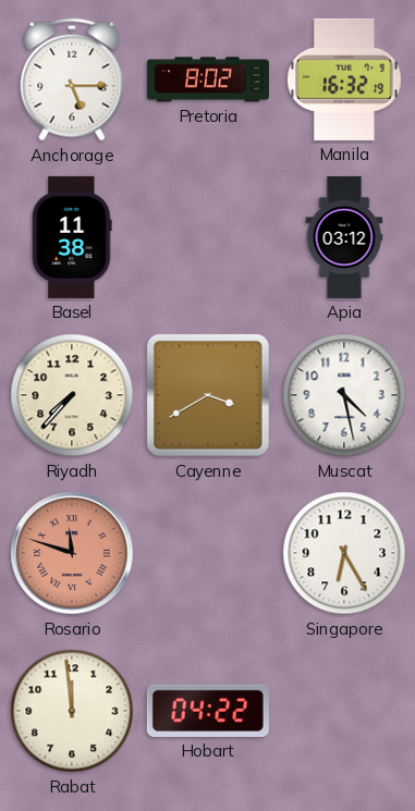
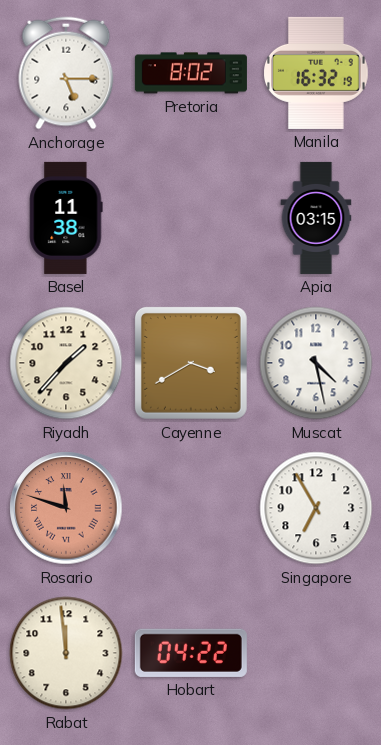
Apia: 03:12 -> 03:15 (316, 218)
Riyadh: 7:37 -> 1:37 (66, 363)
Singapore: 6:25 -> 6:55 (316, 508)
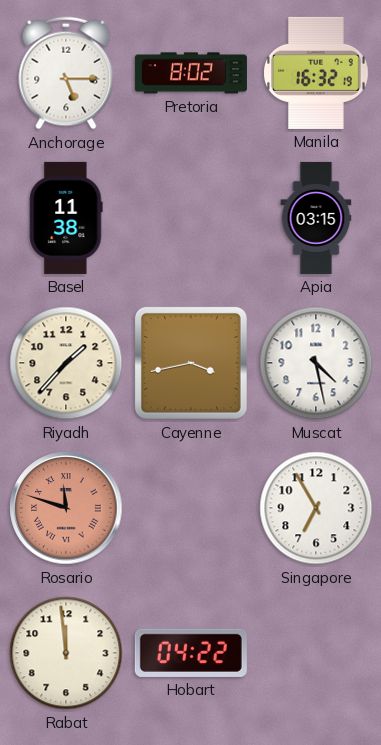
Cayenne: 3:40 -> 3:43 (191, 363)
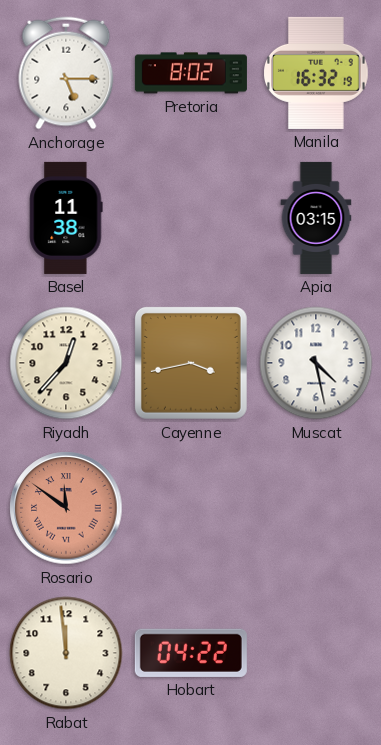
Riyadh: 1:37 -> 12:37 (66, 363)
Rosario: 11:48 -> 11:51 (66, 508)
Singapore: 6:55 -> none (316, 508)
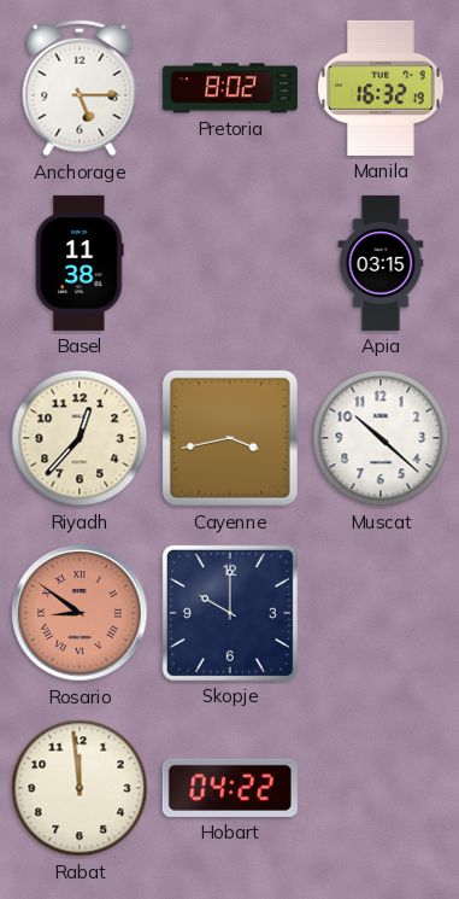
Muscat: 4:28 -> 10:22 (381, 438)
Rosario: 11:51 -> 8:51 (80, 613)
Skopje: none -> 10:00 (230, 613)
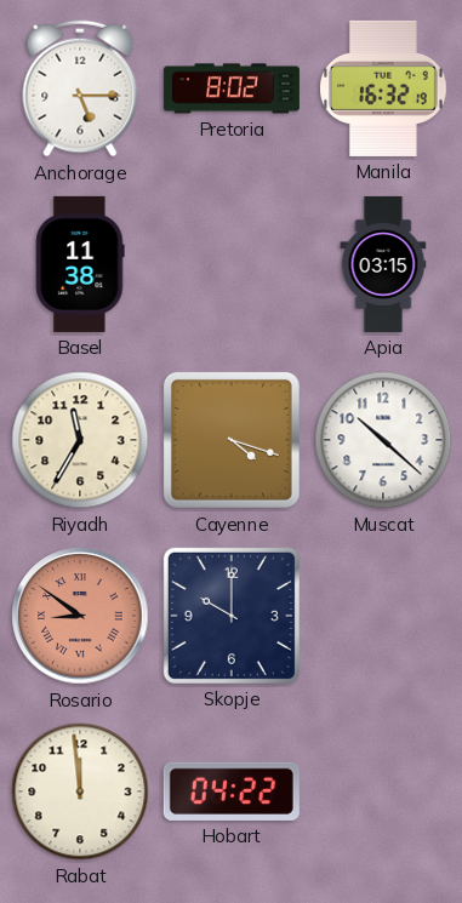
Riyadh: 12:37 -> 11:35 (80, 440)
Cayenne: 3:43 -> 4:18 (232, 440)
